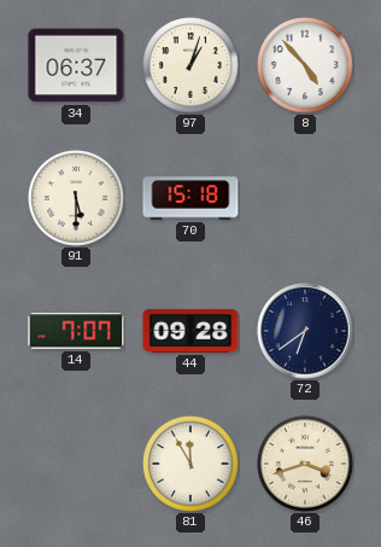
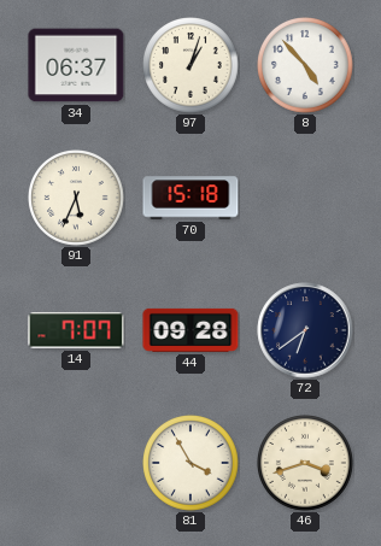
91: 5:30 -> 5:34 (77, 199)
81: 11:55 -> 3:55 (192, 464)
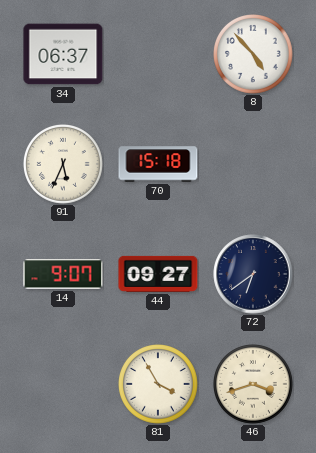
97: 1:03 -> none (192, 66)
14: 7:07 -> 9:07 (63, 274)
44: 09:28 -> 09:27 (158, 274)
